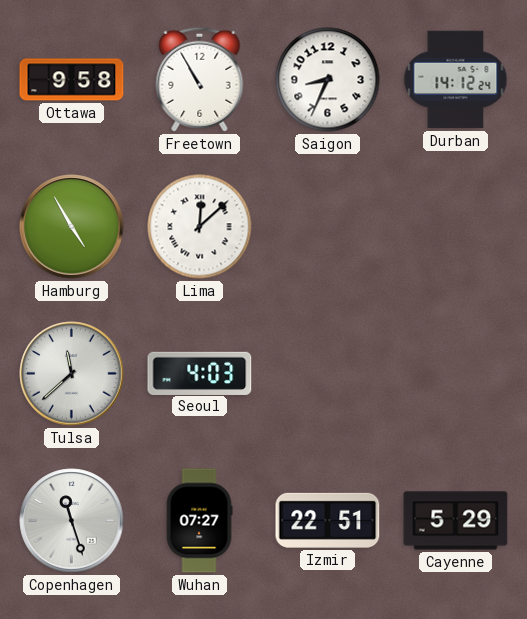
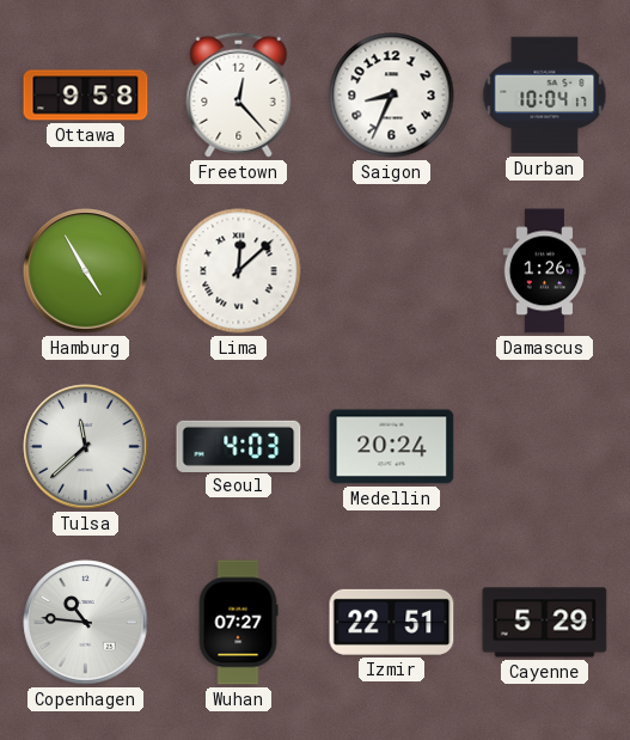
Freetown: 10:55 -> 12:23 (239, 94)
Durban: 14:12 -> 10:04 (545, 96)
Damascus: none -> 1:26 (545, 271)
Medellin: none -> 20:24 (392, 447)
Copenhagen: 11:27 -> 10:46 (86, 623)
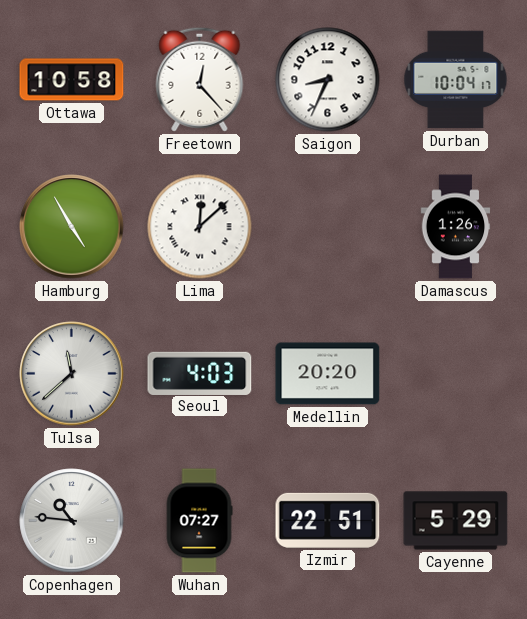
Ottawa: 9:58 -> 10:58 (72, 80)
Medellin: 20:24 -> 20:20 (328, 374)
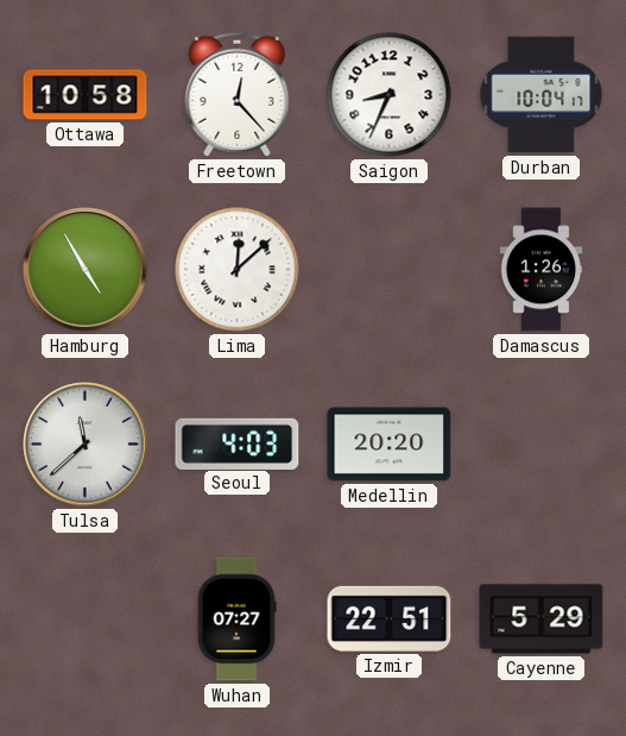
Copenhagen: 10:46 -> none (72, 521)
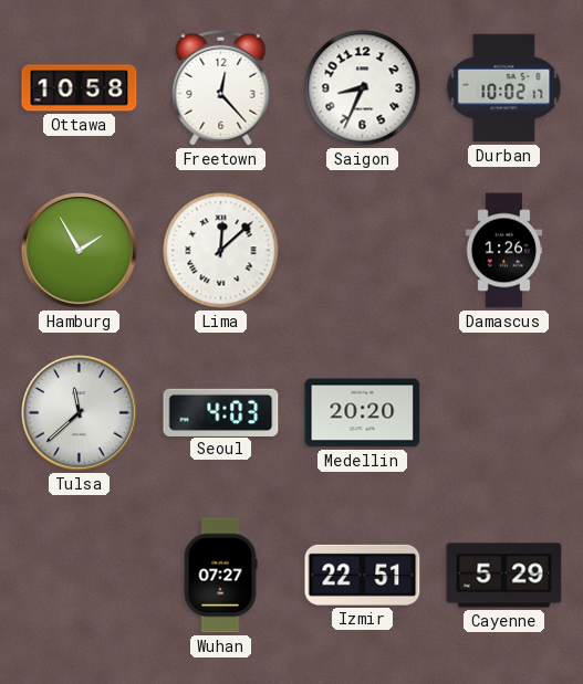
Durban: 10:04 -> 10:02 (504, 88)
Hamburg: 4:55 -> 1:55 (80, 251)
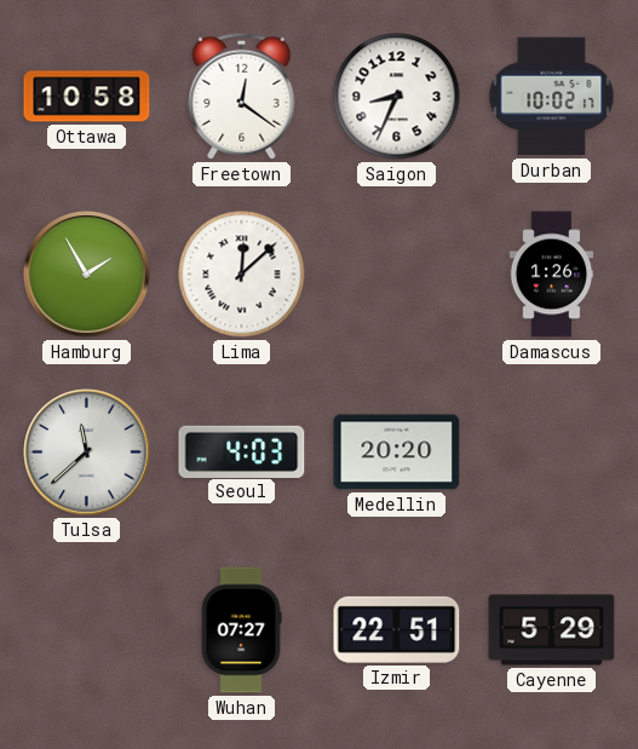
Freetown: 12:23 -> 12:21 (242, 96)
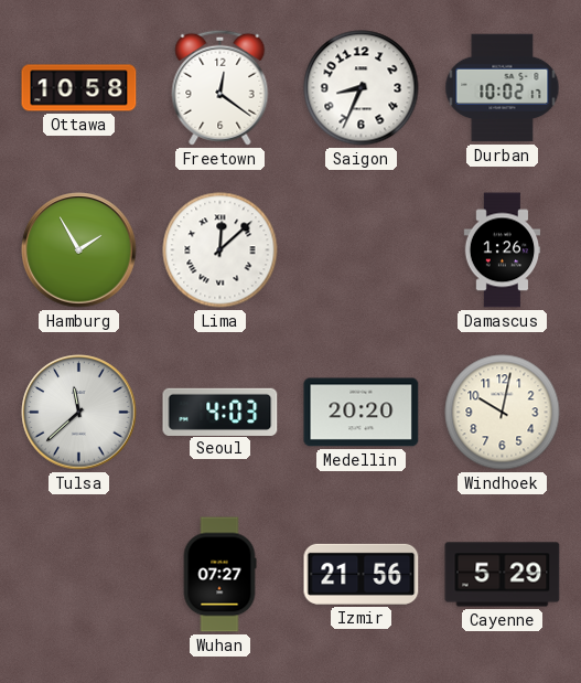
Windhoek: none -> 10:02 (503, 413)
Izmir: 22:51 -> 21:56 (362, 574)
